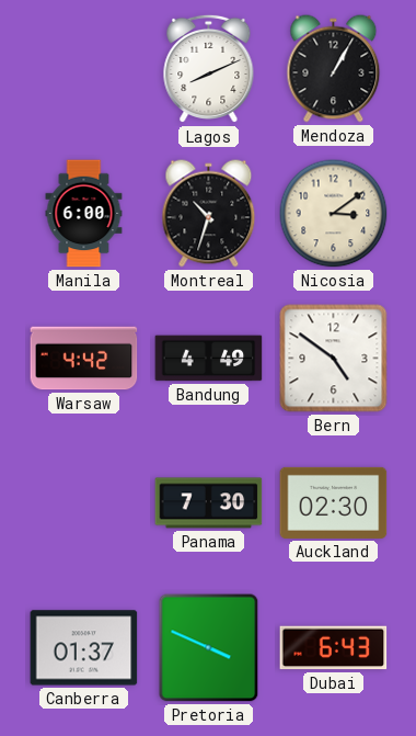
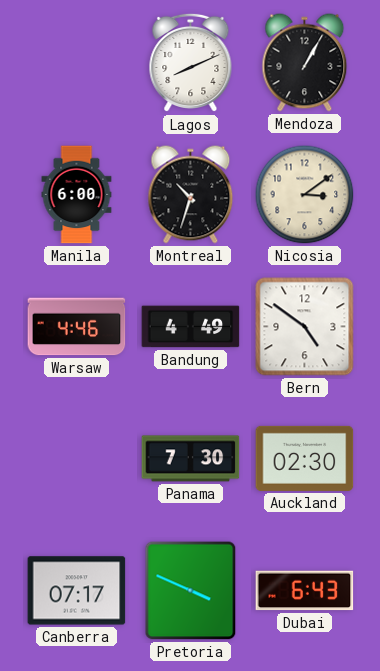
Warsaw: 4:42 -> 4:46 (77, 327)
Canberra: 01:37 -> 07:17 (77, 591)
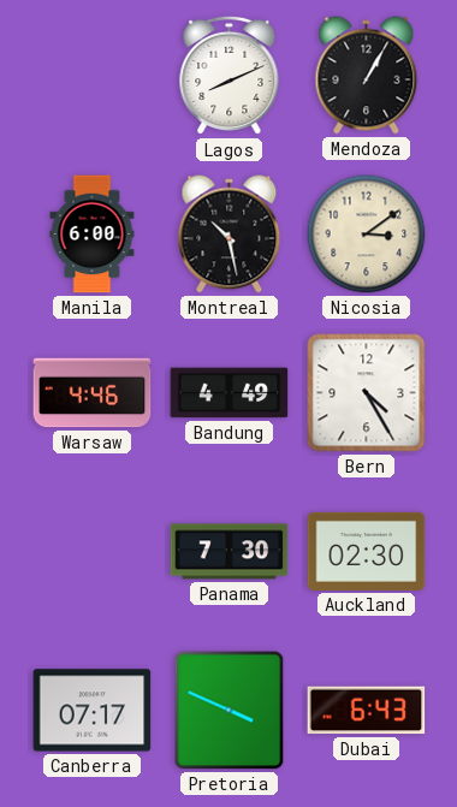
Montreal: 10:33 -> 10:28 (230, 235)
Bern: 4:51 -> 4:25 (367, 393)
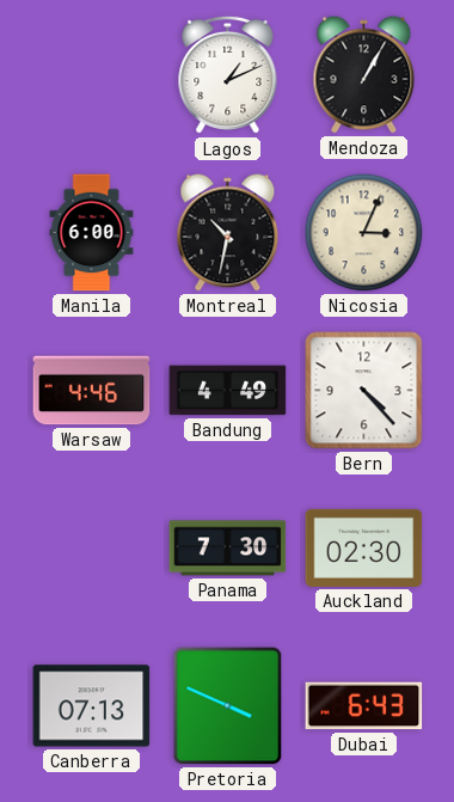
Lagos: 8:11 -> 1:11 (228, 75)
Montreal: 10:28 -> 10:32 (228, 233)
Nicosia: 3:09 -> 3:04 (364, 233)
Bern: 4:25 -> 4:23 (364, 391)
Canberra: 07:17 -> 07:13 (92, 706)
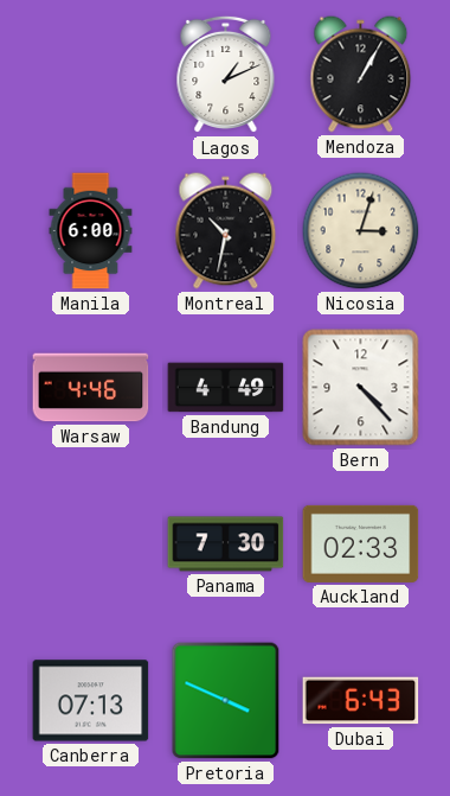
Nicosia: 3:04 -> 3:03 (361, 231)
Auckland: 02:30 -> 02:33 (361, 543)
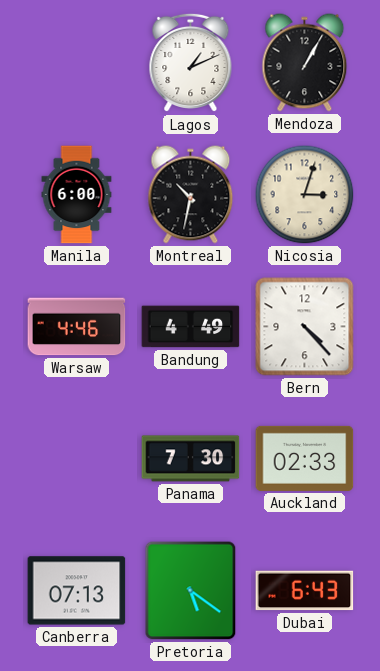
Pretoria: 3:49 -> 5:21 (191, 591)
